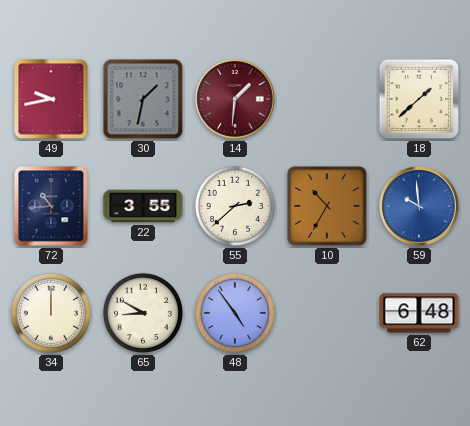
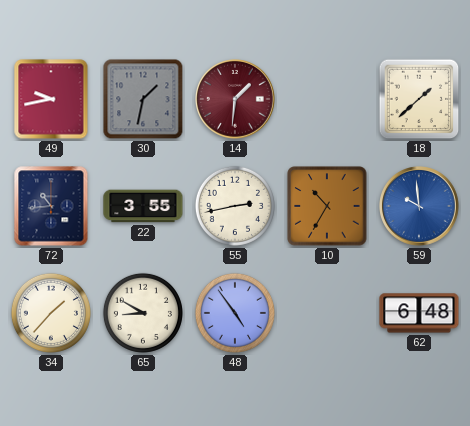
55: 2:38 -> 2:43 (235, 206)
34: 12:00 -> 1:37 (51, 313)
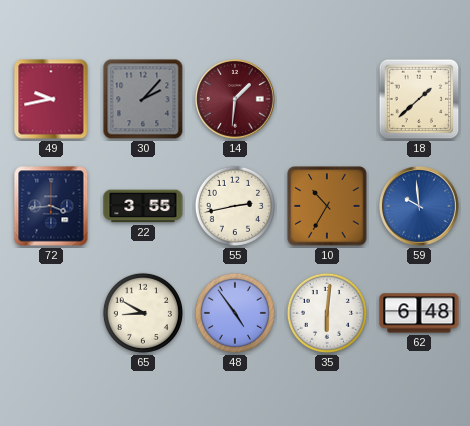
30: 1:32 -> 2:07 (143, 99)
72: 10:44 -> 3:44 (51, 206)
34: 1:37 -> none (51, 313)
35: none -> 6:01 (327, 313)
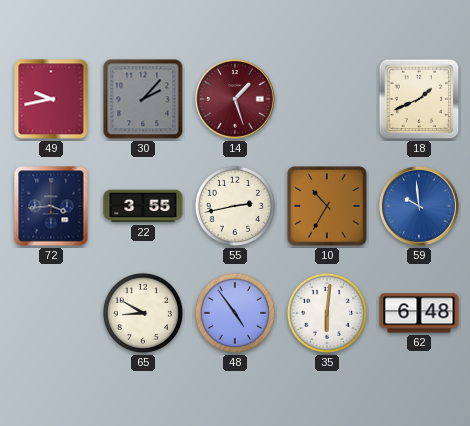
14: 1:31 -> 1:27 (236, 100)
18: 1:38 -> 1:41 (419, 99)
